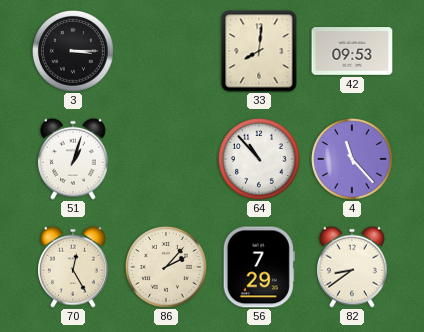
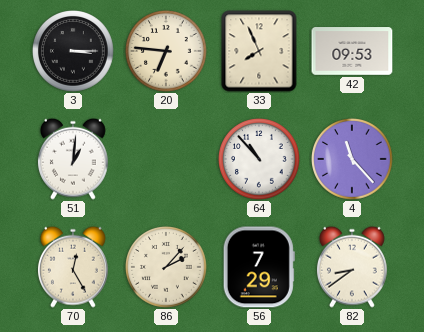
20: none -> 6:46 (167, 52)
33: 8:01 -> 7:56 (259, 51)
51: 1:03 -> 1:01 (73, 159)
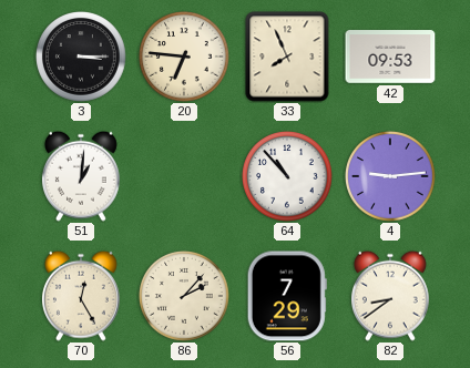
4: 11:23 -> 9:14 (391, 177)
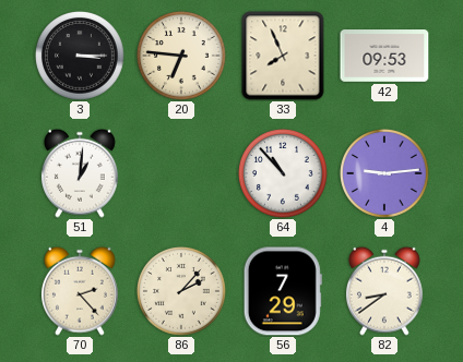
70: 12:25 -> 2:23 (80, 291)
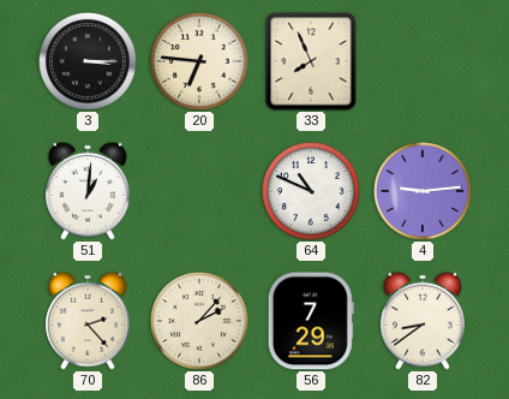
42: 09:53 -> none (384, 56)
64: 10:53 -> 10:49 (312, 192)
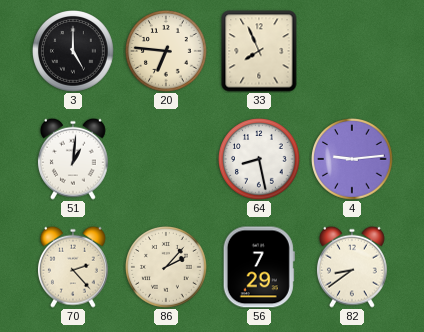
3: 3:15 -> 5:00 (74, 52)
64: 10:49 -> 8:28 (260, 160)
